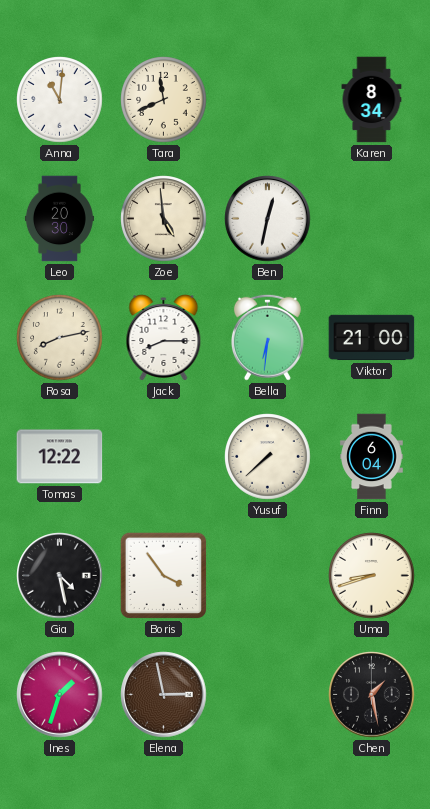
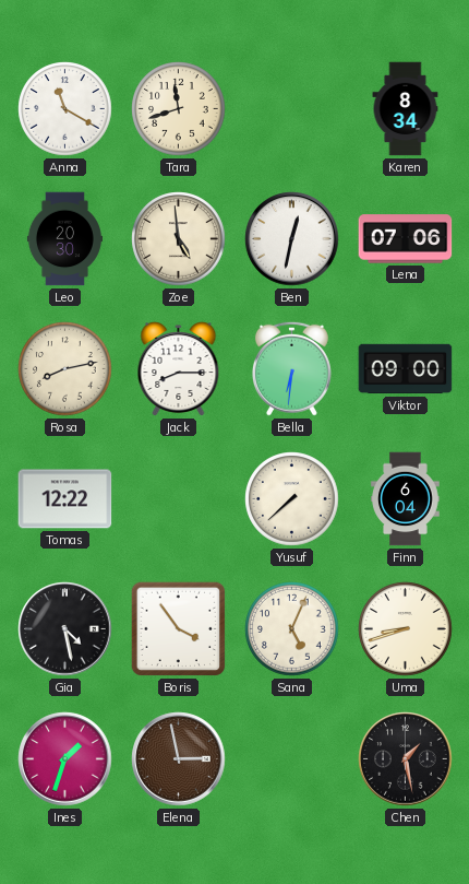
Anna: 11:01 -> 11:20 (65, 109)
Tara: 11:41 -> 11:42 (179, 109)
Lena: none -> 07:06 (406, 239)
Viktor: 21:00 -> 09:00 (406, 369)
Sana: none -> 5:04 (292, 629)
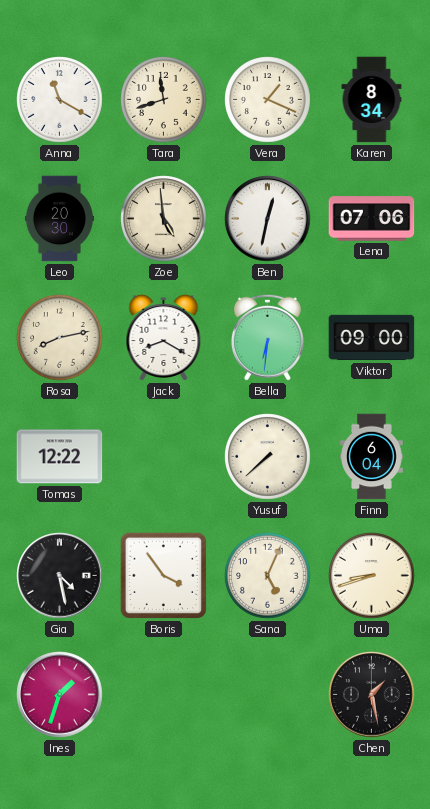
Vera: none -> 1:19 (268, 100)
Jack: 8:15 -> 8:20 (164, 338)
Elena: 2:58 -> none (179, 759)
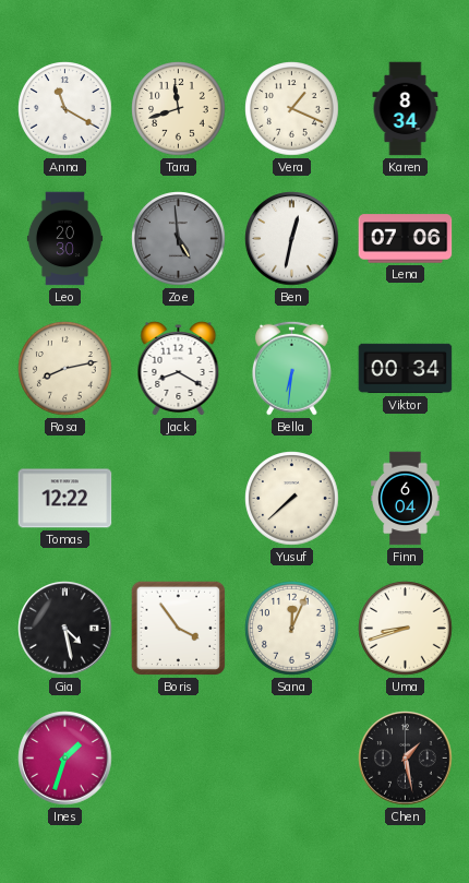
Zoe dial: cream -> grey (179, 239)
Viktor: 09:00 -> 00:34 (406, 369)
Sana: 5:04 -> 12:04 (292, 629)
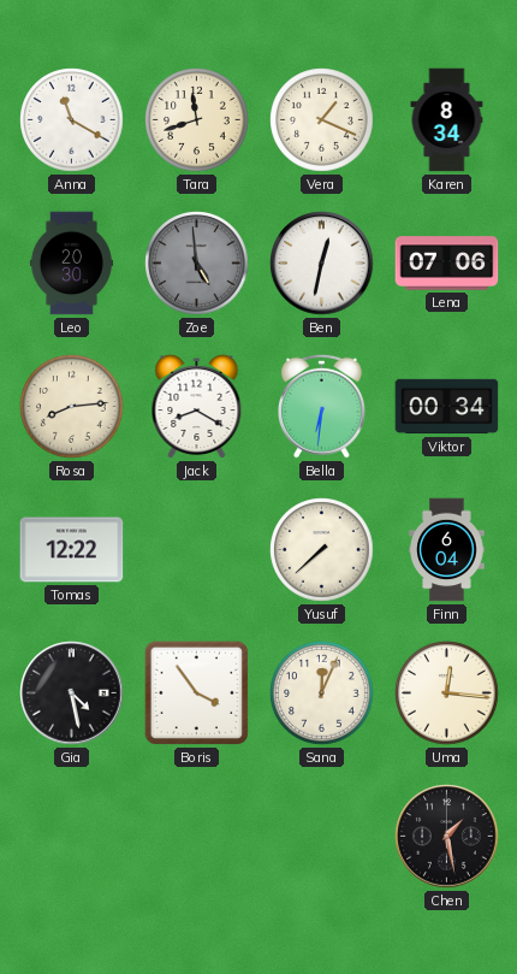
Rosa: 8:13 -> 8:14 (72, 407)
Uma: 8:42 -> 12:16 (447, 693)
Ines: 1:33 -> none (65, 759)
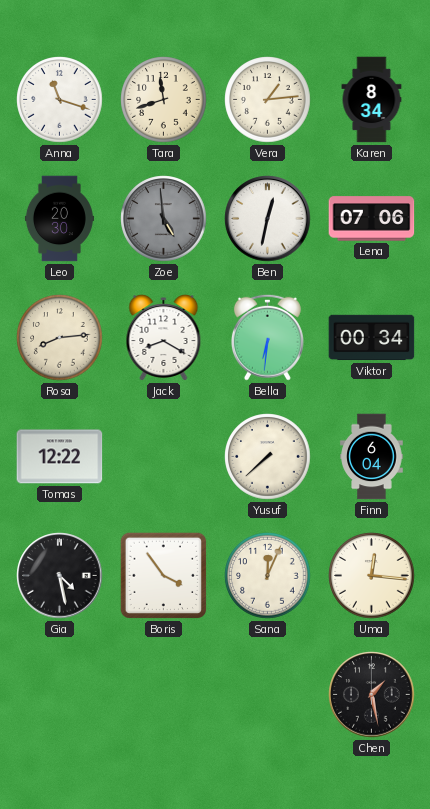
Anna: 11:20 -> 11:18 (60, 100)
Vera: 1:19 -> 1:14 (268, 100)
